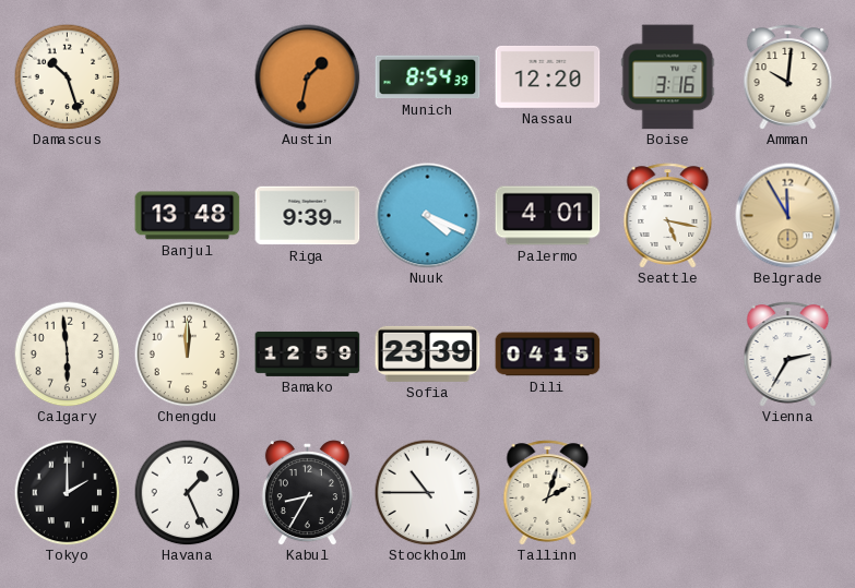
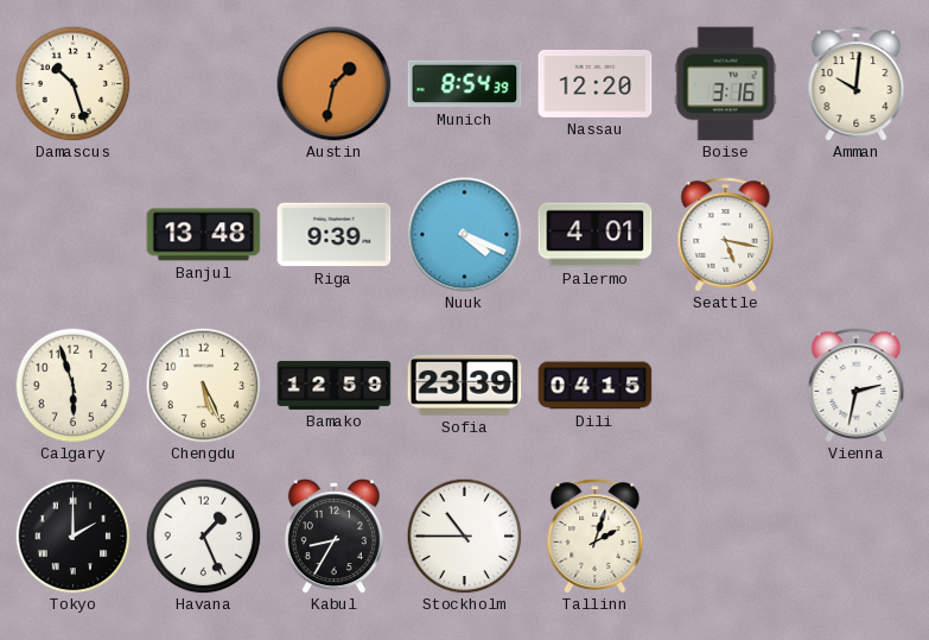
Belgrade: 11:55 -> none (788, 216)
Calgary: 5:59 -> 5:57 (72, 385)
Chengdu: 12:00 -> 5:26 (203, 385)
Vienna: 2:35 -> 2:32 (857, 386)
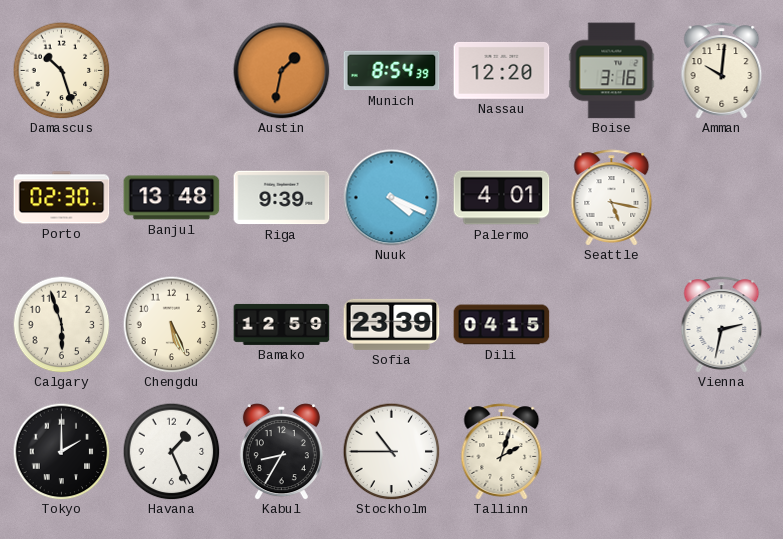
Porto: none -> 02:30 (62, 198)
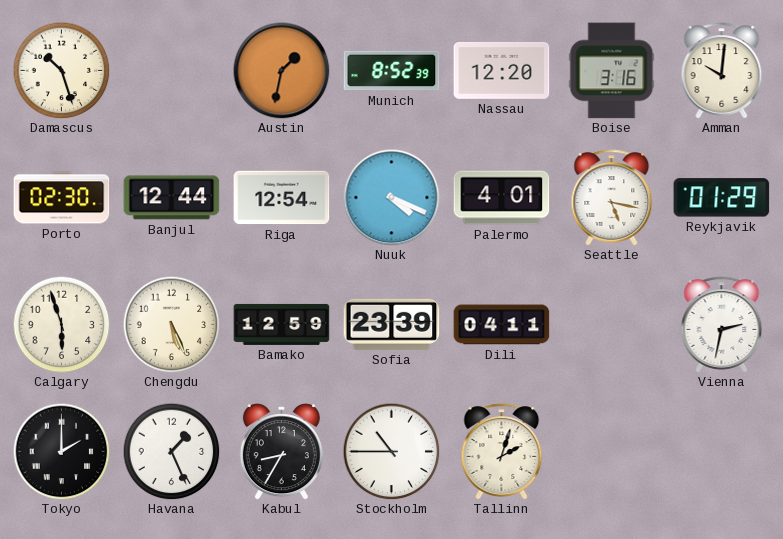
Munich: 8:54 -> 8:52 (392, 71)
Banjul: 13:48 -> 12:44 (172, 198)
Riga: 9:39 -> 12:54 (282, 198)
Reykjavik: none -> 01:29 (722, 198)
Dili: 04:15 -> 04:11 (502, 325)
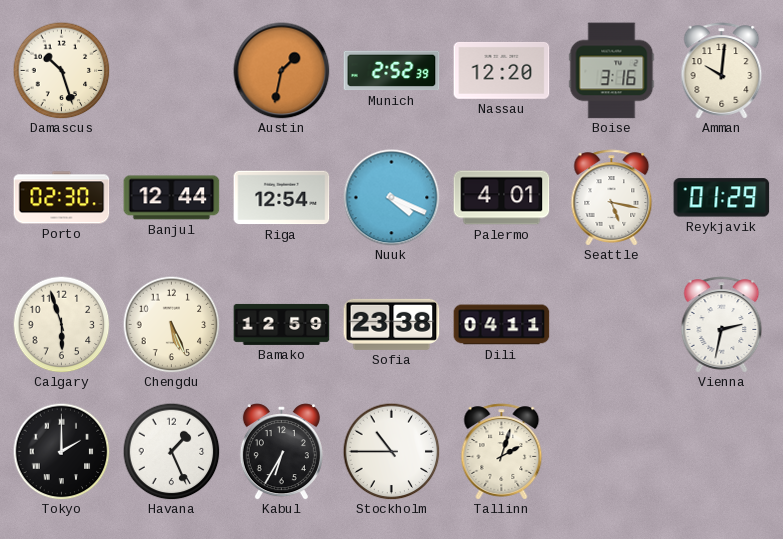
Munich: 8:52 -> 2:52 (392, 71)
Sofia: 23:39 -> 23:38 (392, 324)
Kabul: 8:35 -> 6:35 (281, 452)
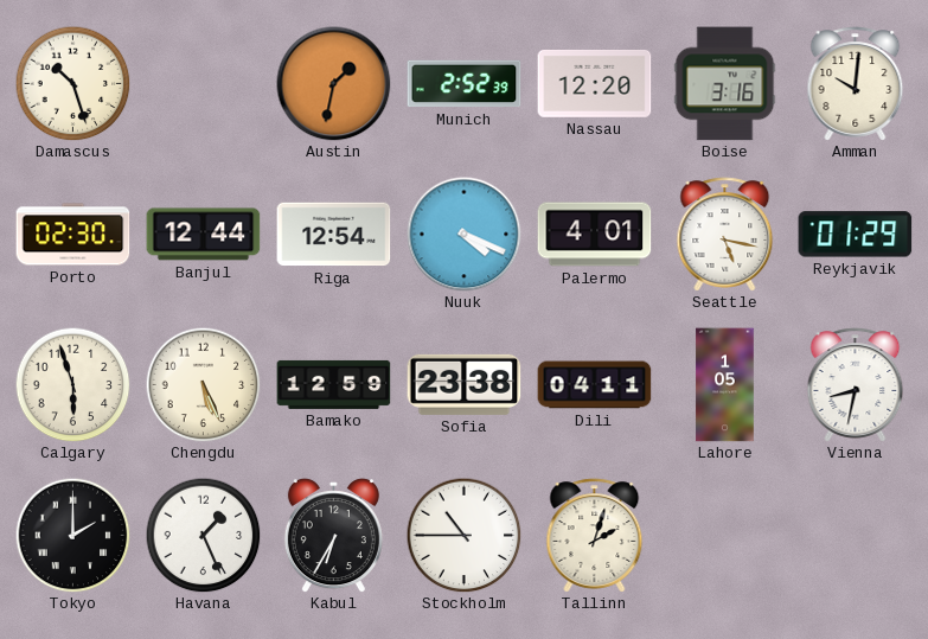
Lahore: none -> 1:05 (725, 385)
Vienna: 2:32 -> 8:32 (856, 385)
